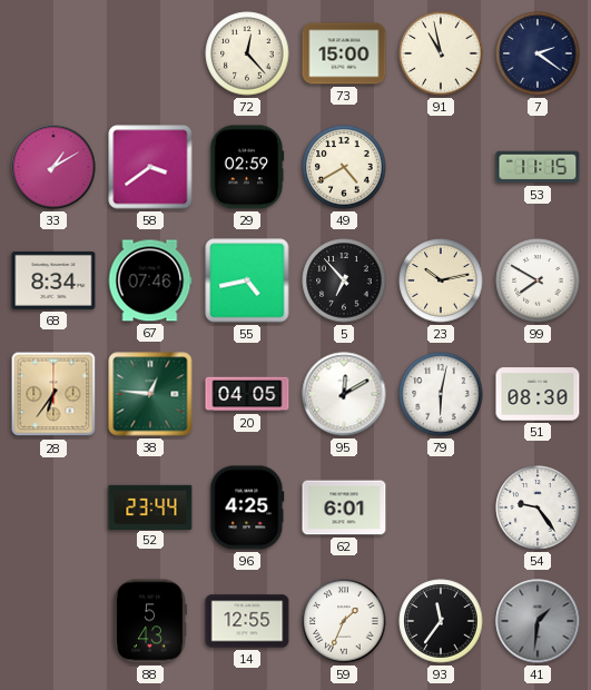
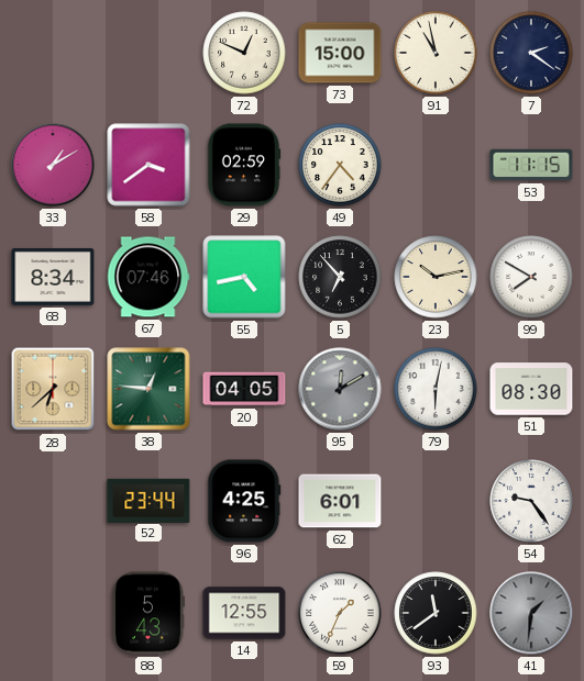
72: 12:23 -> 12:49 (244, 53)
49: 4:40 -> 4:36 (340, 165)
28: 6:36 -> 6:38 (53, 389)
95 dial: white -> grey (340, 389)
93: 11:36 -> 11:39 (436, 613)
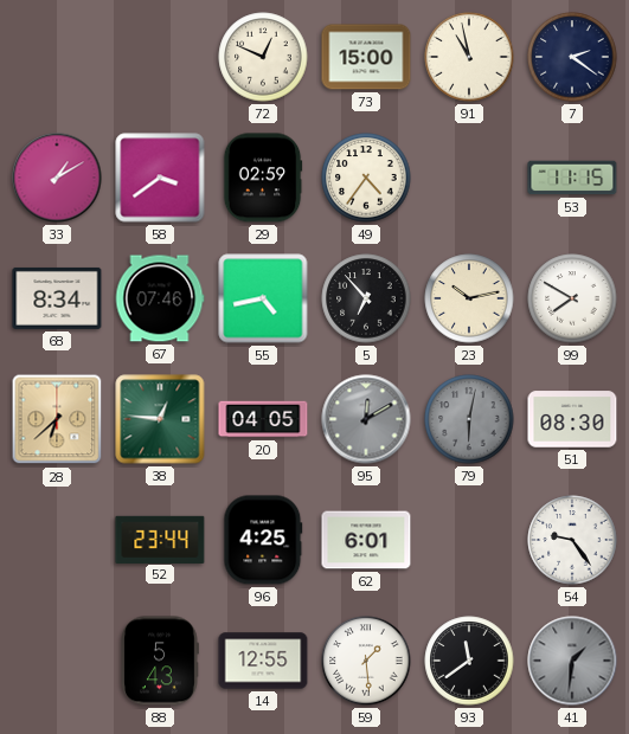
79 dial: white -> grey (469, 419)
59: 1:34 -> 1:29 (366, 661)
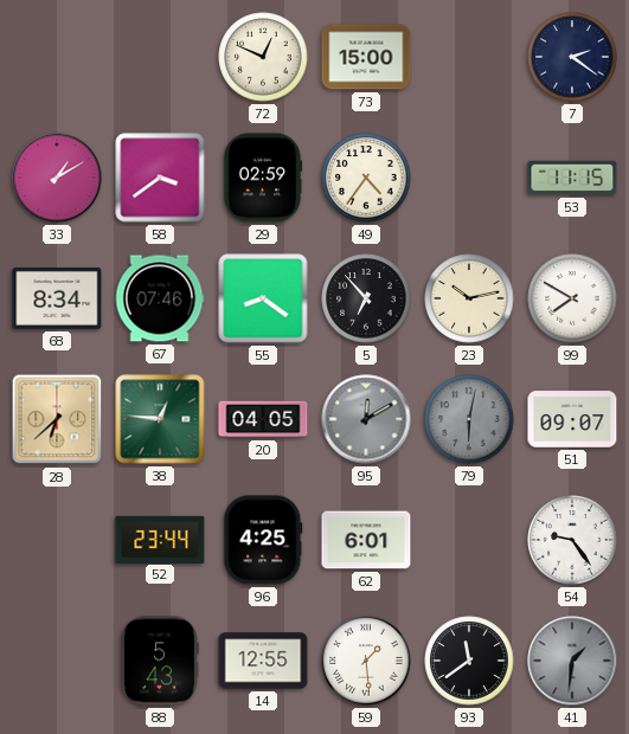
91: 10:58 -> none (469, 57)
55: 4:43 -> 8:21 (263, 298)
51: 08:30 -> 09:07 (572, 419)
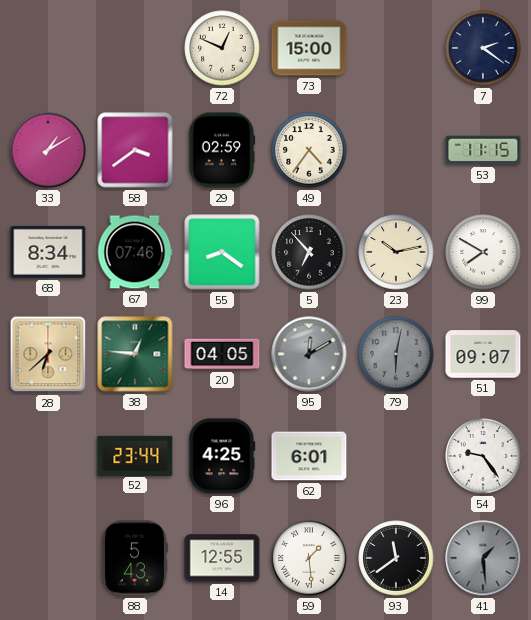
41: 1:31 -> 1:29 (483, 558)
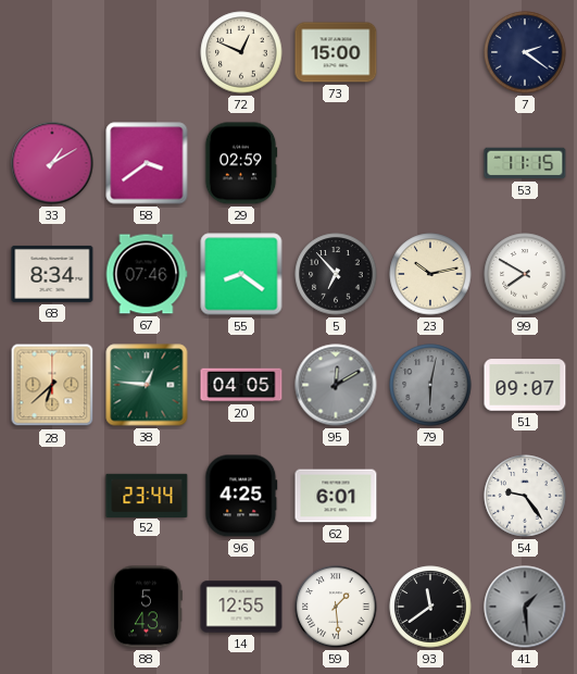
49: 4:36 -> none (309, 150)
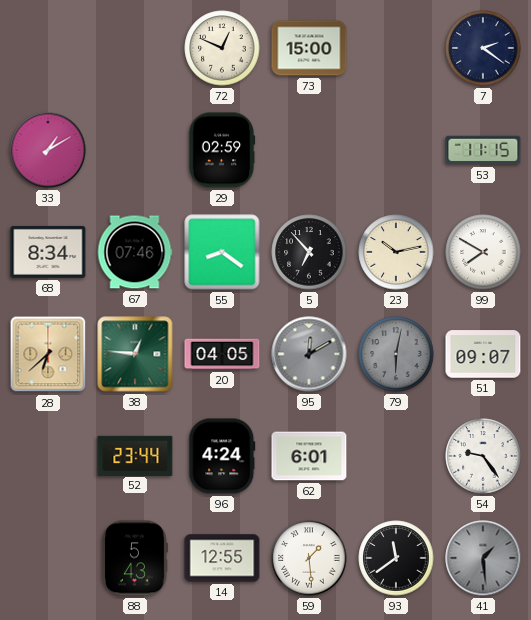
58: 3:39 -> none (147, 163)
96: 4:25 -> 4:24 (222, 456)
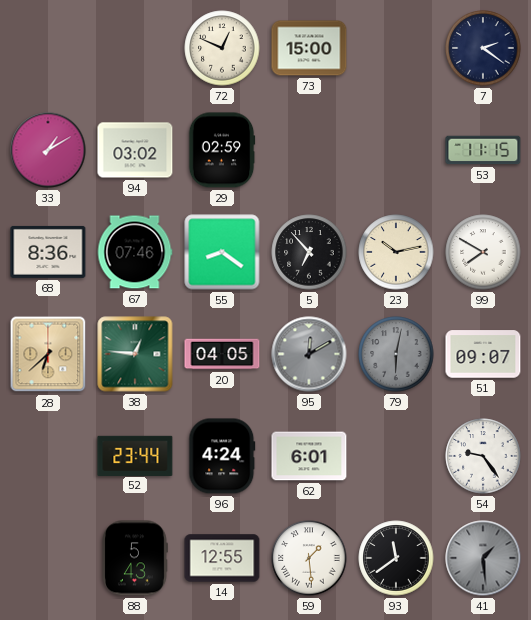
94: none -> 03:02 (135, 150)
68: 8:34 -> 8:36 (48, 252)
